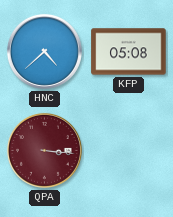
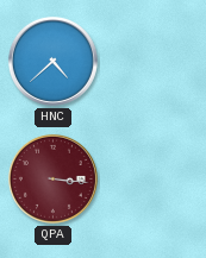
KFP: 05:08 -> none (129, 52)
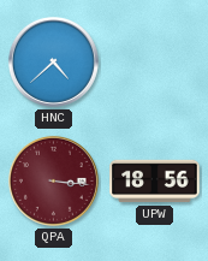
UPW: none -> 18:56 (155, 182)
